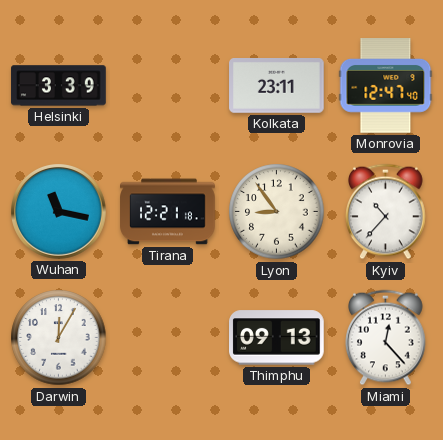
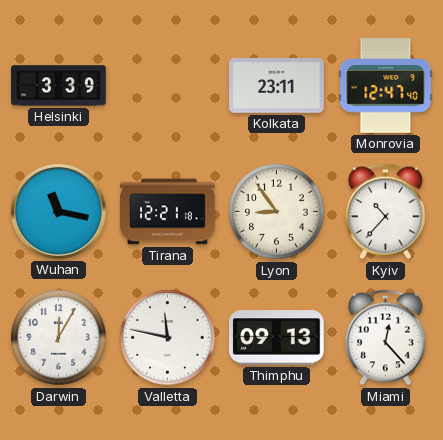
Valletta: none -> 11:47 (168, 338)
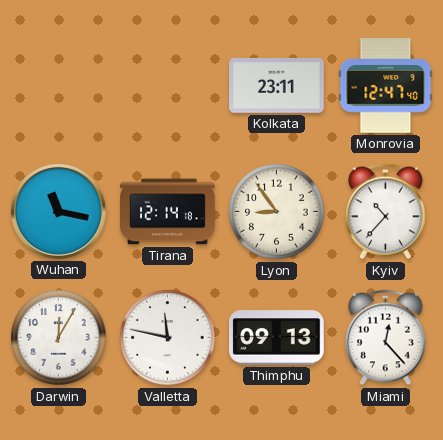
Helsinki: 3:39 -> none (59, 86)
Tirana: 12:21 -> 12:14 (168, 212)
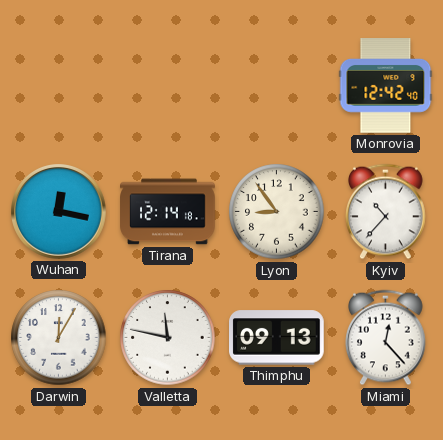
Kolkata: 23:11 -> none (277, 86)
Monrovia: 12:47 -> 12:42 (386, 86)
Wuhan: 11:17 -> 12:17 (59, 212)
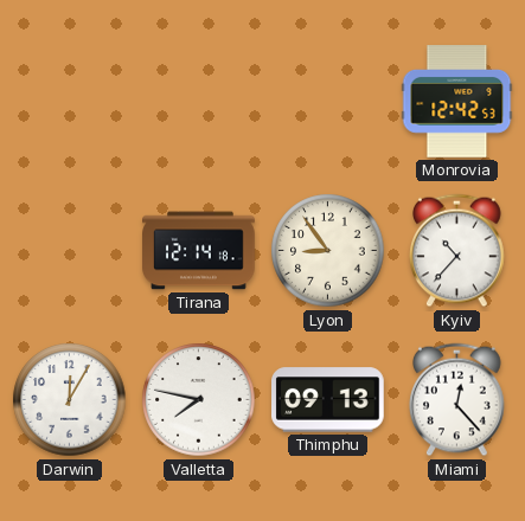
Monrovia: 12:42:40 -> 12:42:53 (457, 102)
Wuhan: 12:17 -> none (59, 212)
Valletta: 11:47 -> 7:47 (199, 400)
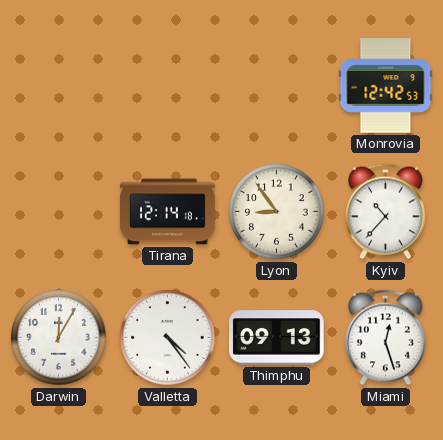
Valletta: 7:47 -> 4:24 (168, 338)
Miami: 12:23 -> 12:27 (386, 338)
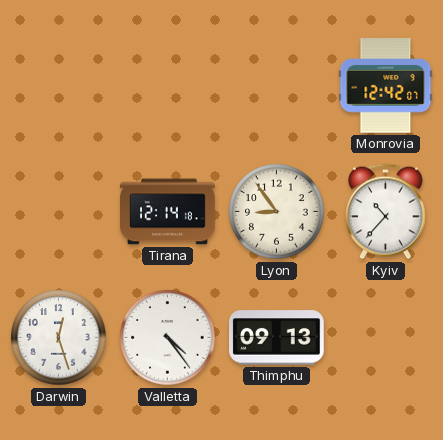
Monrovia: 12:42:53 -> 12:42:07 (386, 86)
Darwin: 12:05 -> 12:27 (59, 338)
Miami: 12:27 -> none (386, 338)
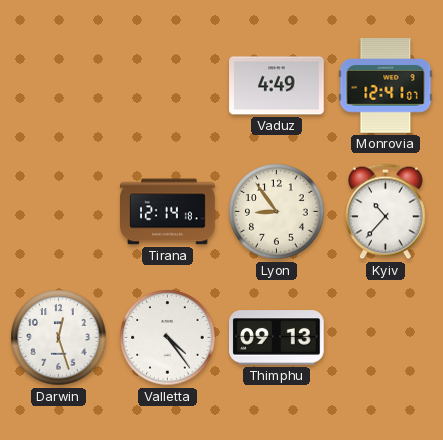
Vaduz: none -> 4:49 (277, 86)
Monrovia: 12:42 -> 12:41 (386, 86)
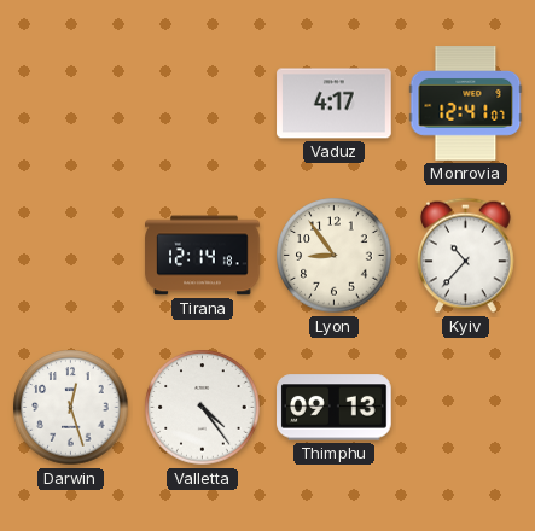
Vaduz: 4:49 -> 4:17 (335, 104)
